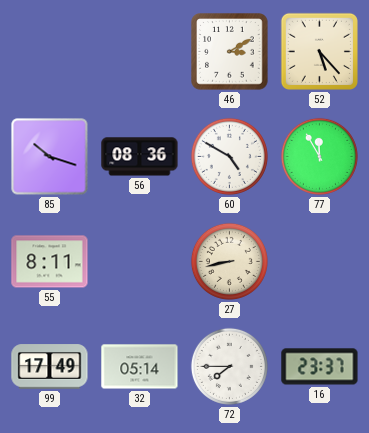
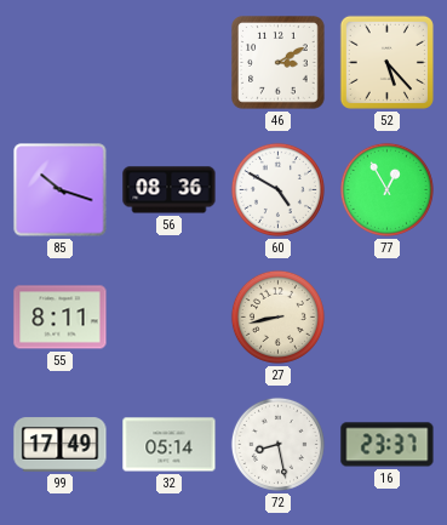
77: 11:55 -> 12:55 (386, 189)
72: 7:45 -> 8:28 (277, 444)
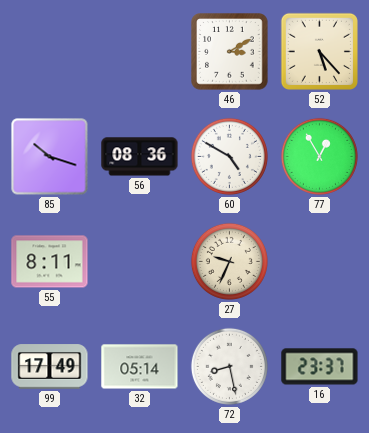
27: 8:43 -> 9:34 (229, 261)
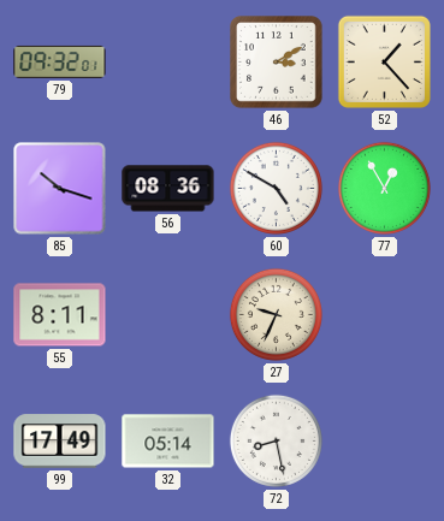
79: none -> 09:32 (60, 61)
52: 5:23 -> 1:23 (384, 61)
16: 23:37 -> none (320, 367)
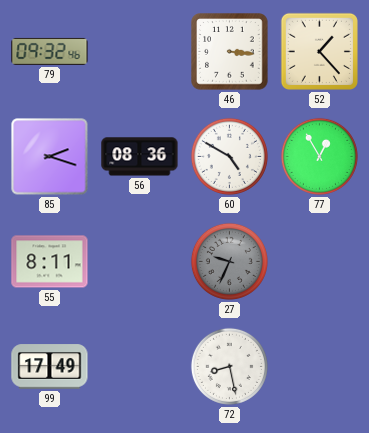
79: 09:32:01 -> 09:32:46 (50, 51)
46: 3:10 -> 3:16 (230, 52)
85: 10:18 -> 2:18 (50, 157)
27 dial: cream -> grey (229, 261)
32: 05:14 -> none (168, 442)
